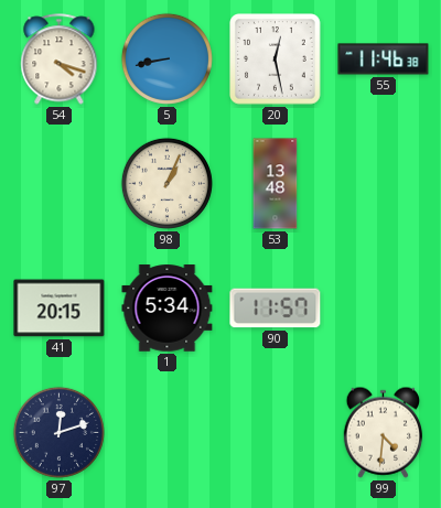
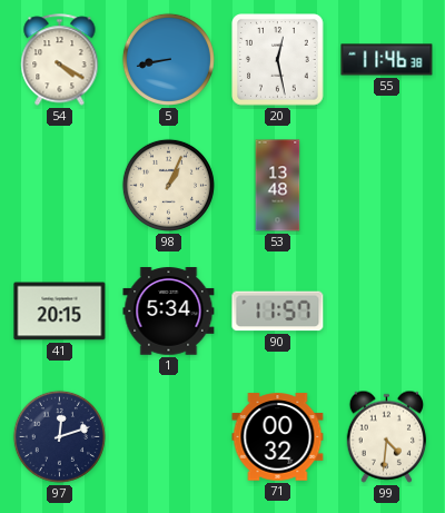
54: 4:18 -> 4:20 (60, 60)
71: none -> 00:32 (278, 437)
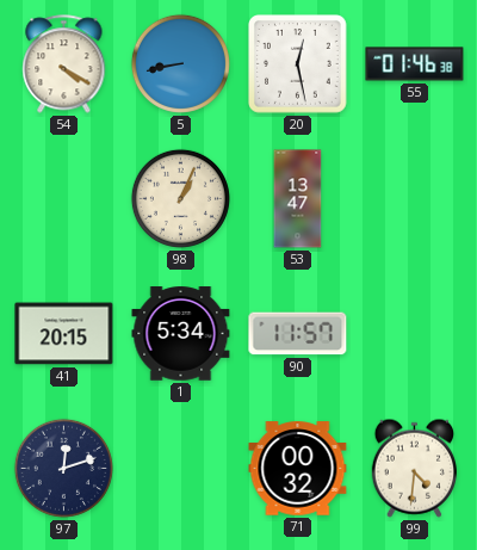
55: 11:46 -> 01:46 (415, 64)
53: 13:48 -> 13:47 (298, 199)
